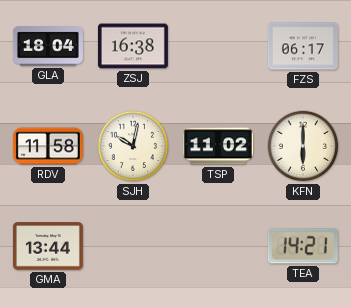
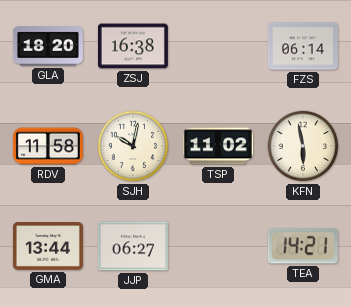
GLA: 18:04 -> 18:20 (48, 46)
FZS: 06:17 -> 06:14 (303, 46)
KFN: 6:00 -> 5:58 (303, 146)
JJP: none -> 06:27 (133, 246)
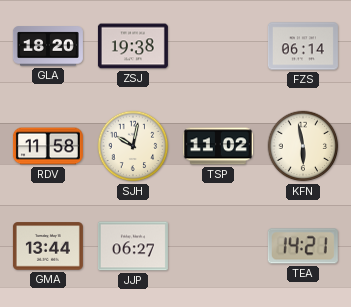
ZSJ: 16:38 -> 19:38 (133, 46)
